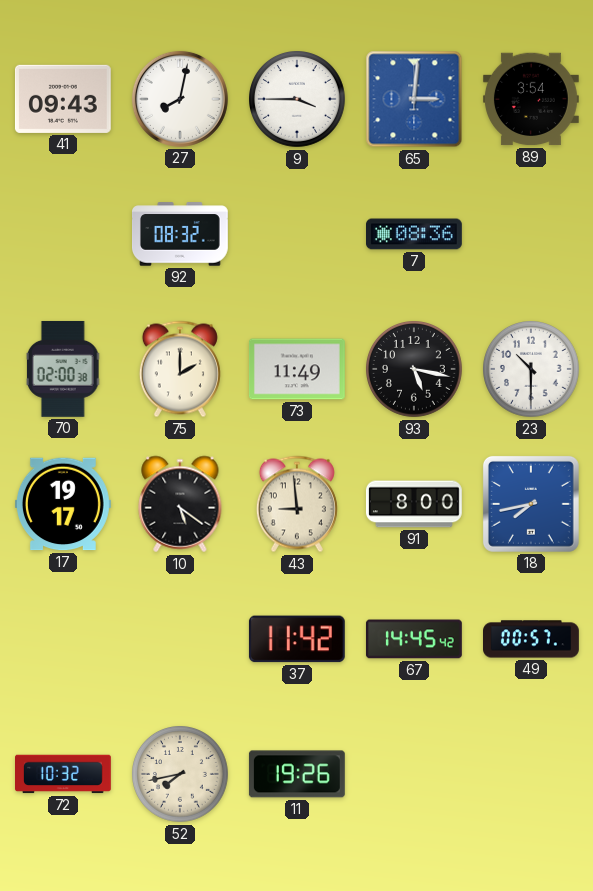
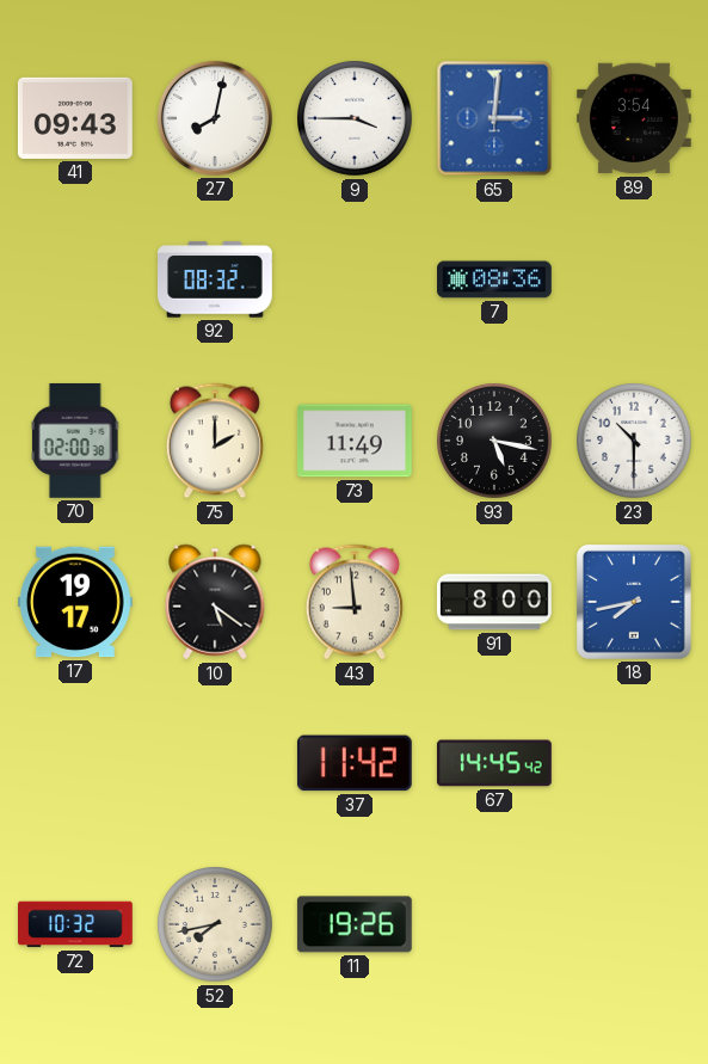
49: 00:57 -> none (532, 639)
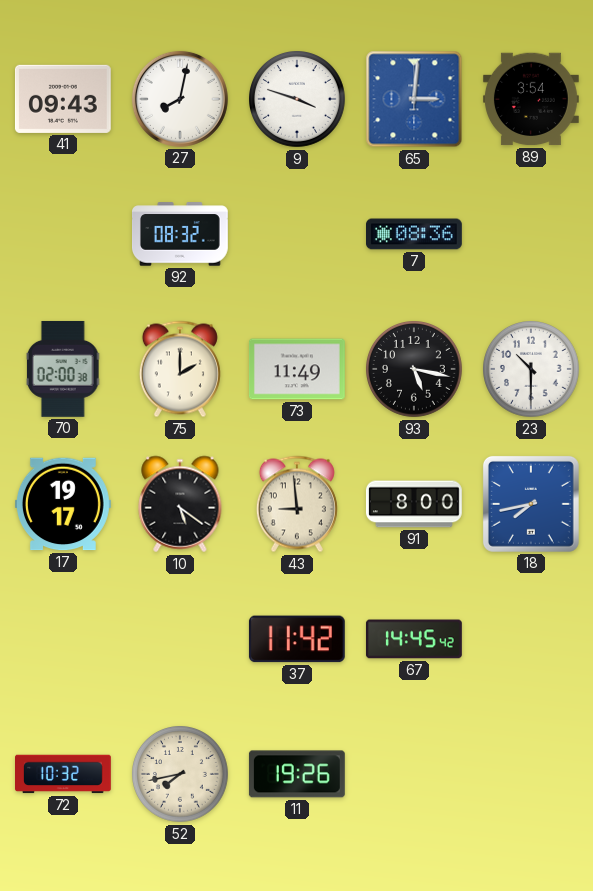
9: 3:45 -> 3:48 (298, 100)
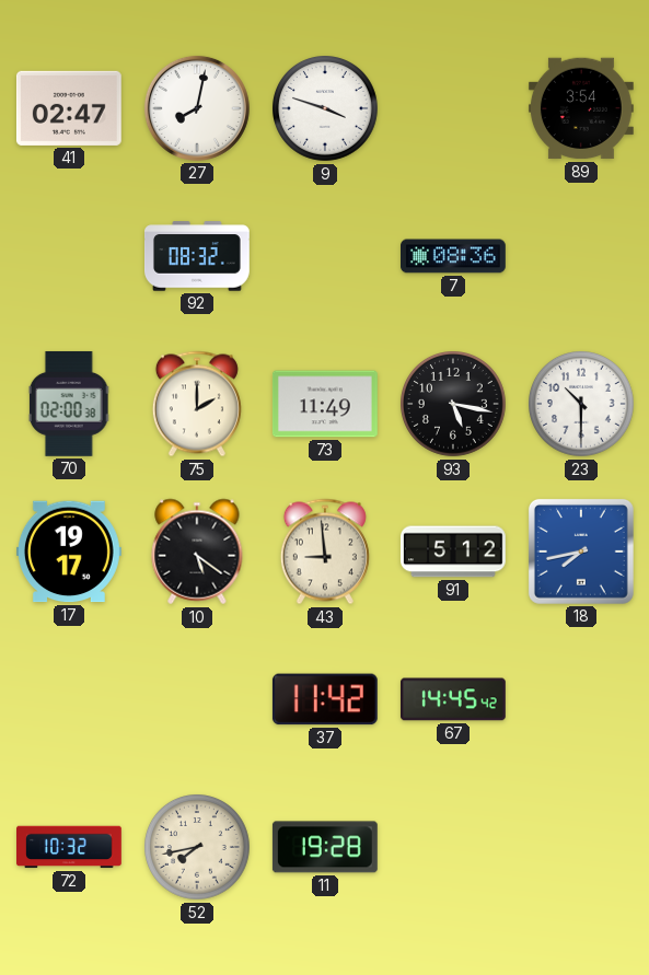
41: 09:43 -> 02:47 (69, 108)
65: 3:01 -> none (414, 99)
91: 8:00 -> 5:12 (453, 552)
11: 19:26 -> 19:28 (325, 847)
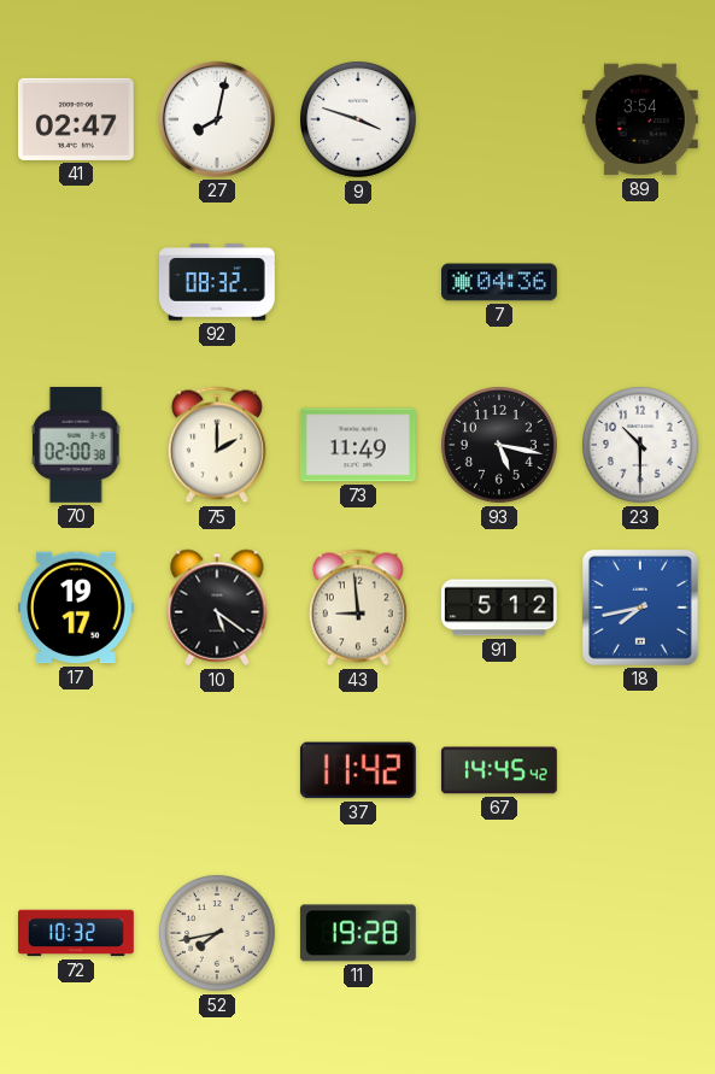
7: 08:36 -> 04:36 (500, 282)
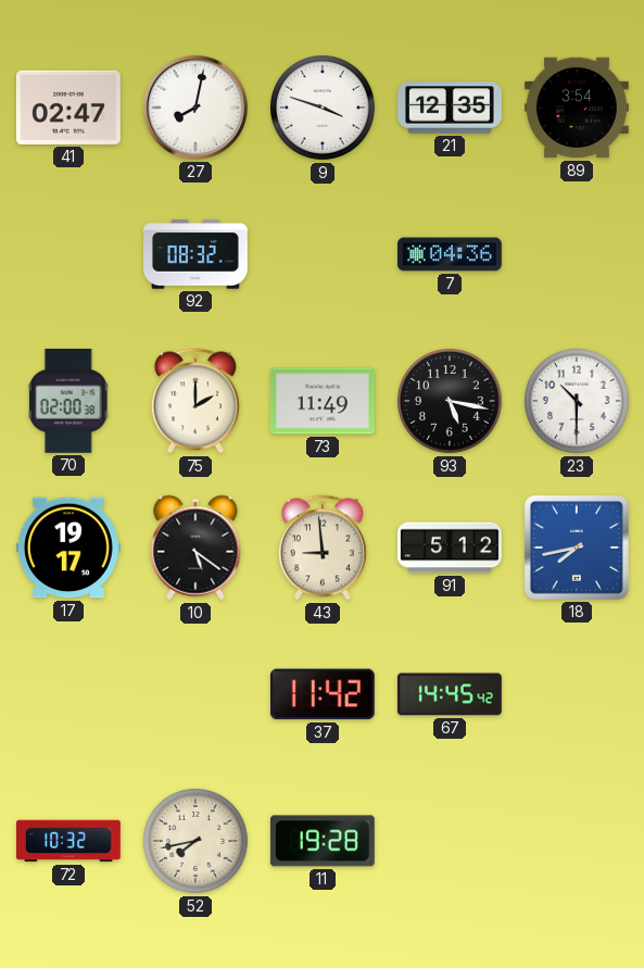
21: none -> 12:35 (451, 108)
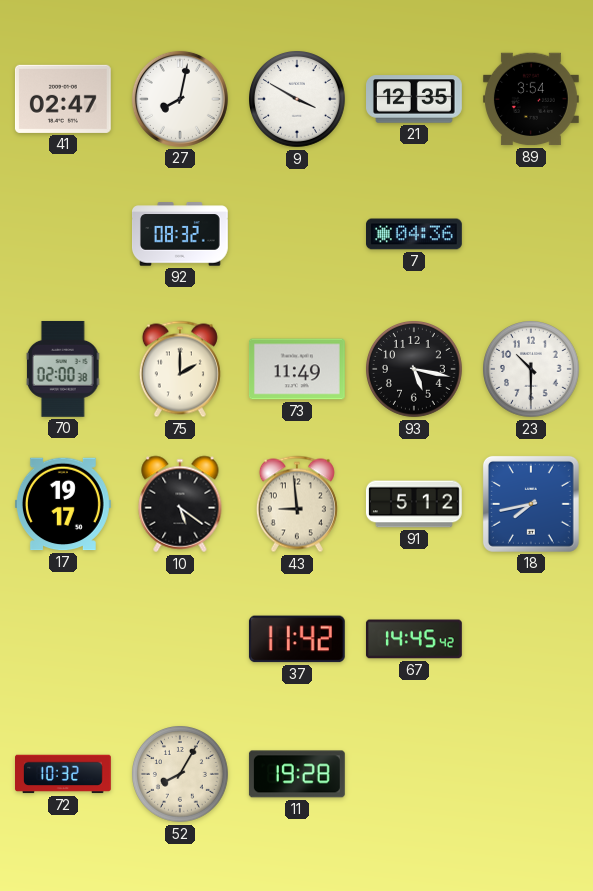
9: 3:48 -> 3:50 (298, 100)
52: 7:43 -> 8:05 (181, 775)
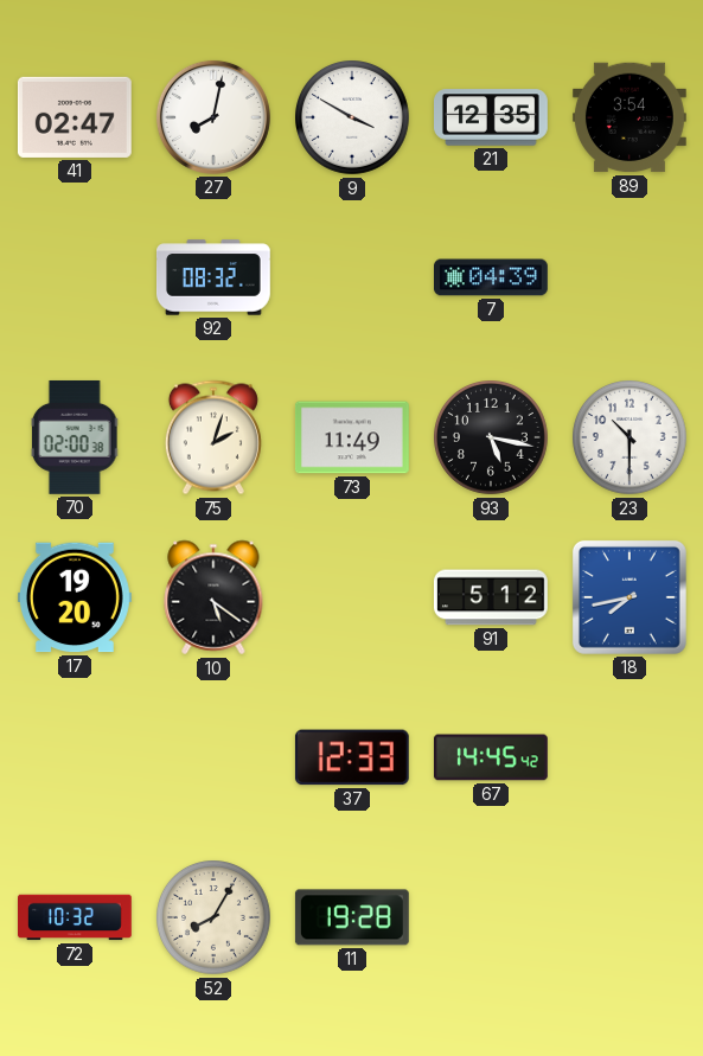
7: 04:36 -> 04:39 (492, 277)
75: 2:00 -> 2:03 (213, 437)
17: 19:17 -> 19:20 (75, 597)
43: 8:59 -> none (297, 504)
37: 11:42 -> 12:33 (352, 757)
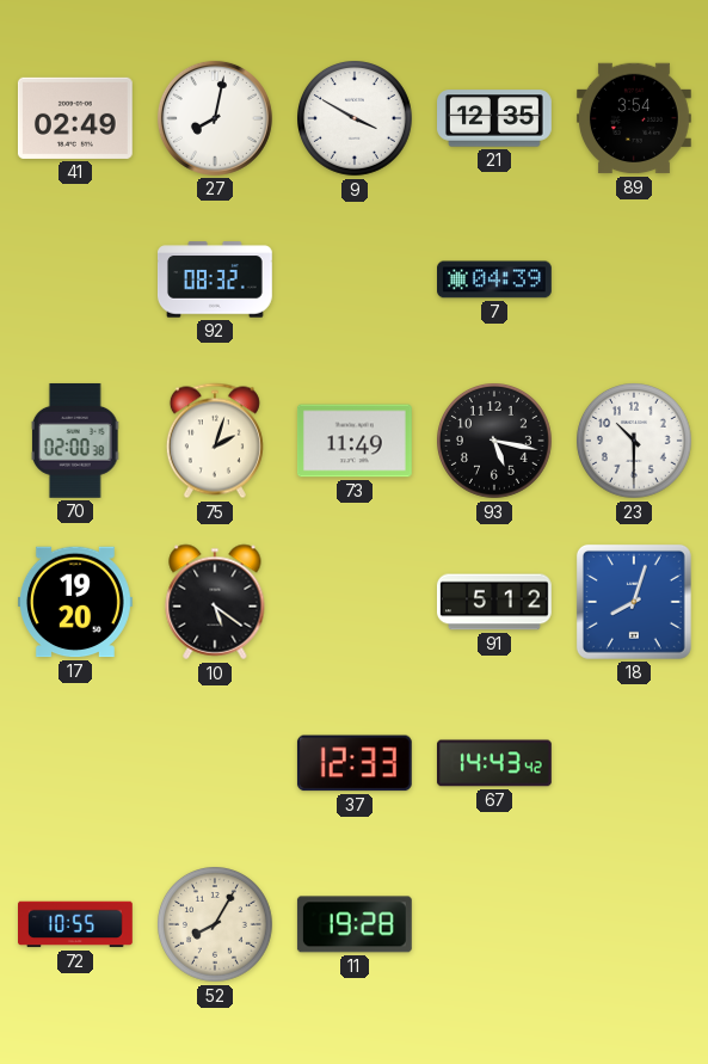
41: 02:47 -> 02:49 (75, 118)
18: 7:43 -> 8:03 (634, 602)
67: 14:45 -> 14:43 (494, 763)
72: 10:32 -> 10:55 (76, 924)
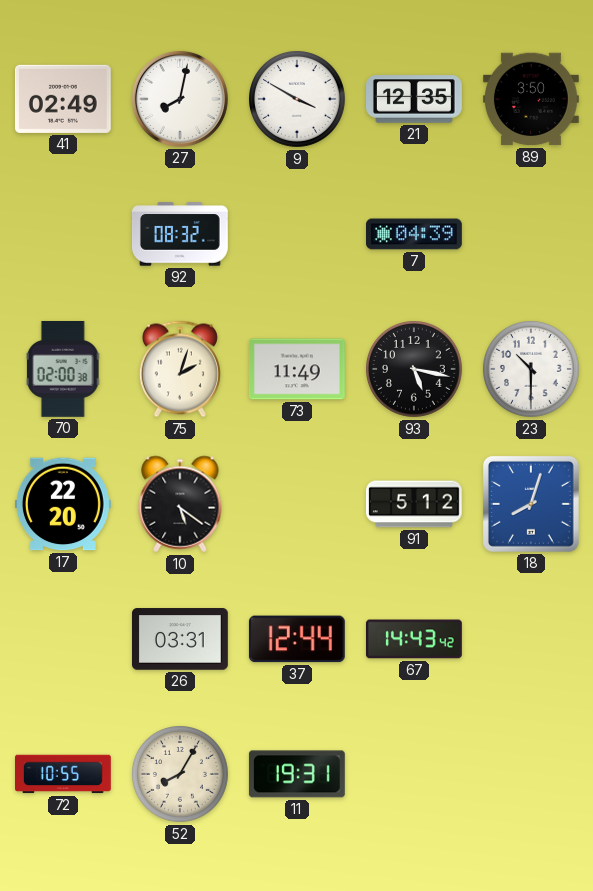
89: 3:54 -> 3:50 (531, 99)
17: 19:20 -> 22:20 (63, 504)
26: none -> 03:31 (180, 639)
37: 12:33 -> 12:44 (297, 639)
11: 19:28 -> 19:31 (297, 774)
